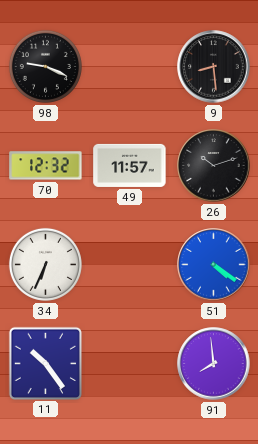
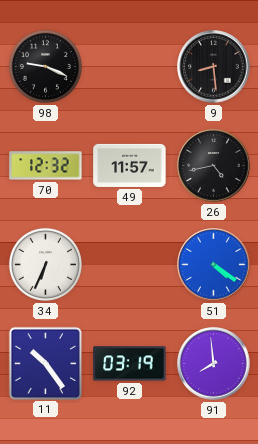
26: 10:12 -> 4:43 (214, 166)
92: none -> 03:19 (130, 364)
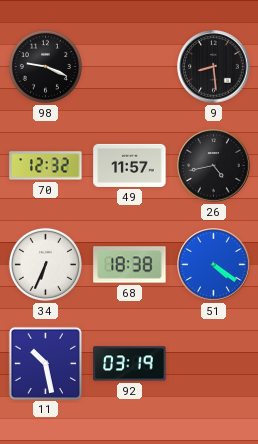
68: none -> 18:38 (130, 265)
11: 10:24 -> 10:28 (45, 363)
91: 7:59 -> none (214, 364)
